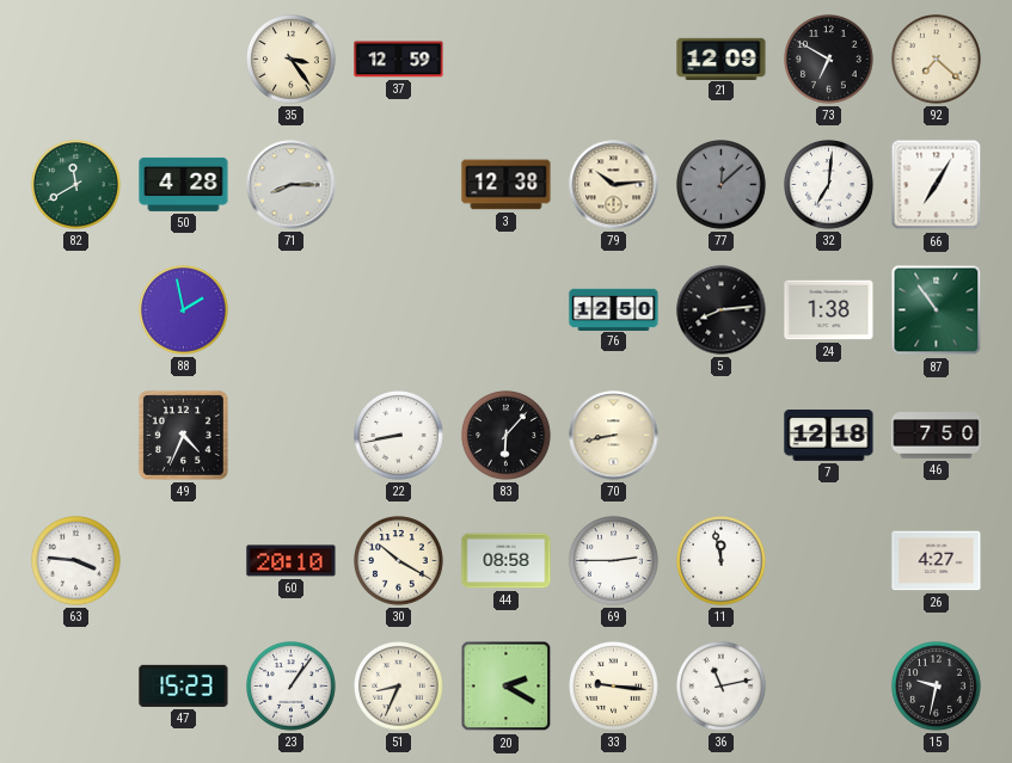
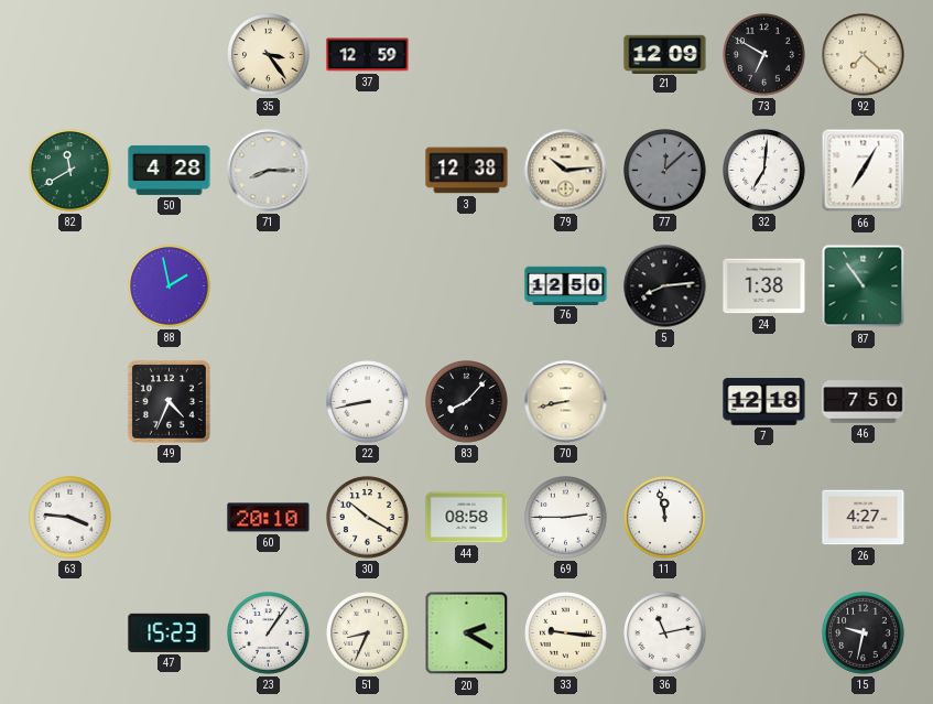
83: 6:07 -> 8:07 (467, 402)
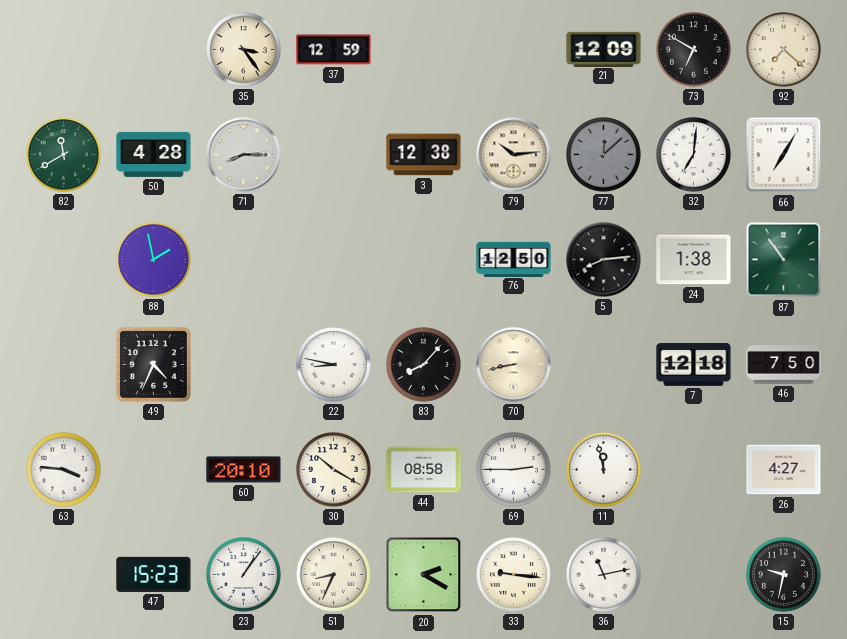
22: 8:43 -> 8:47 (334, 365)
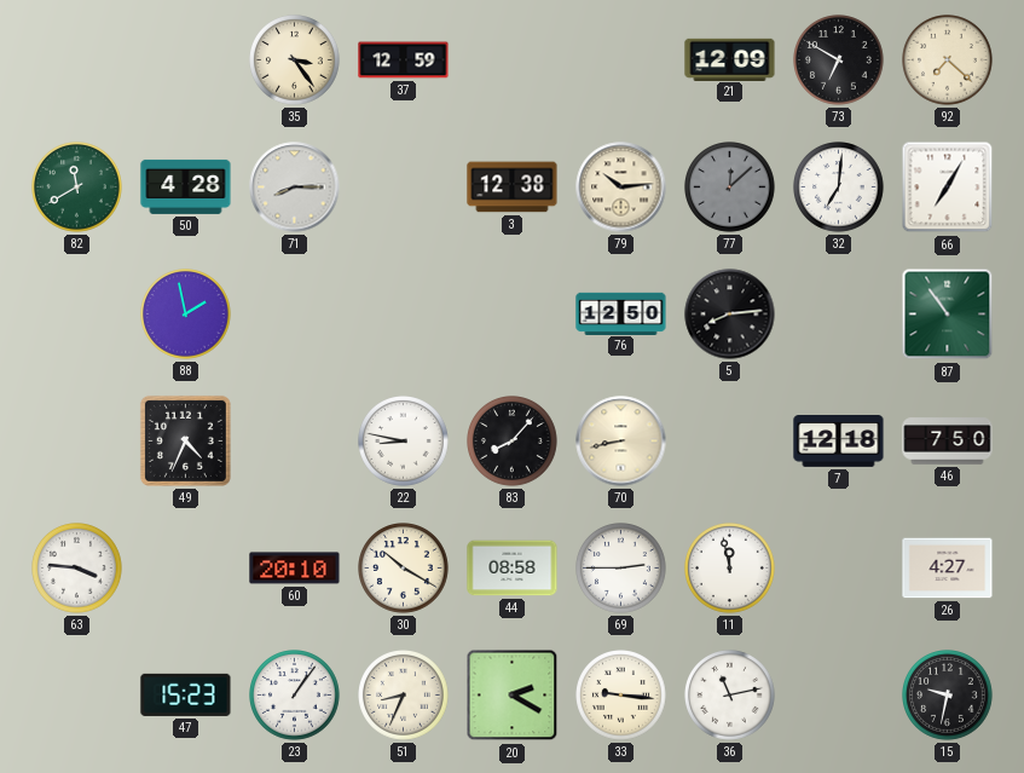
24: 1:38 -> none (694, 260)
